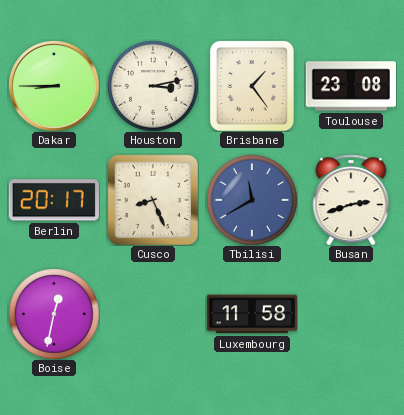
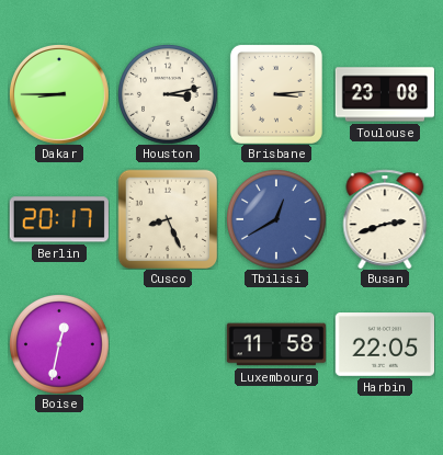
Brisbane: 1:24 -> 3:14 (276, 94)
Tbilisi: 11:40 -> 12:40 (276, 219)
Harbin: none -> 22:05 (384, 345)
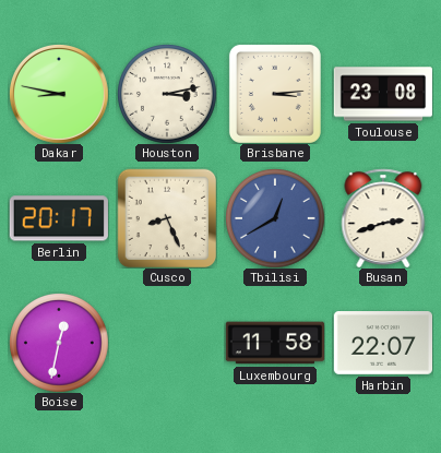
Dakar: 8:45 -> 8:47 (59, 94)
Harbin: 22:05 -> 22:07 (382, 344)
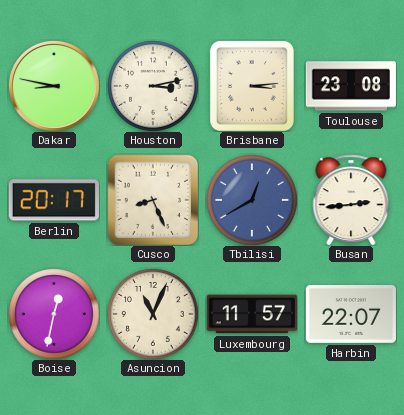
Busan: 2:42 -> 2:44 (351, 200)
Asuncion: none -> 11:04 (153, 314)
Luxembourg: 11:58 -> 11:57 (251, 314)
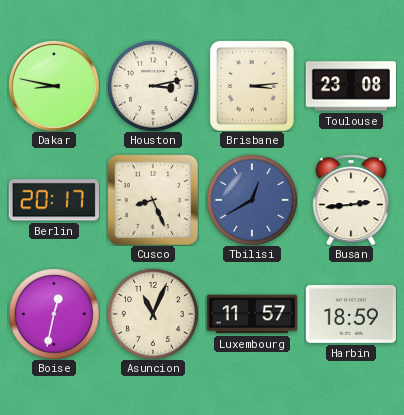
Harbin: 22:07 -> 18:59 (350, 315)
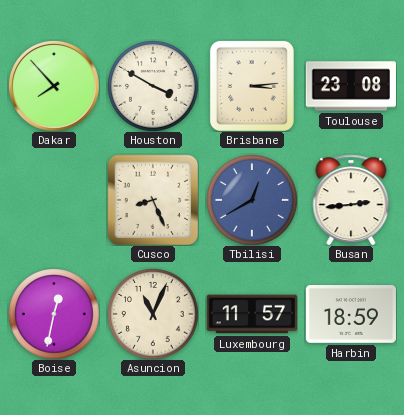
Dakar: 8:47 -> 7:53 (54, 86)
Houston: 3:13 -> 3:50 (153, 86)
Berlin: 20:17 -> none (54, 200)
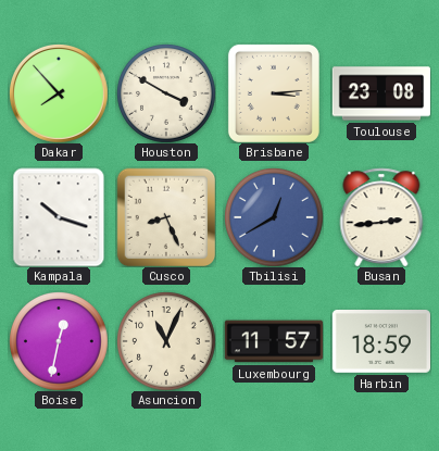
Kampala: none -> 10:18 (59, 217)
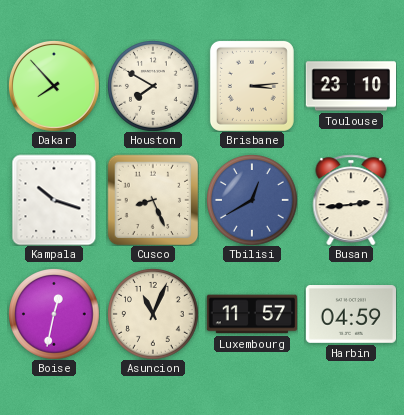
Houston: 3:50 -> 7:50 (153, 86)
Toulouse: 23:08 -> 23:10 (350, 86)
Harbin: 18:59 -> 04:59 (350, 315)
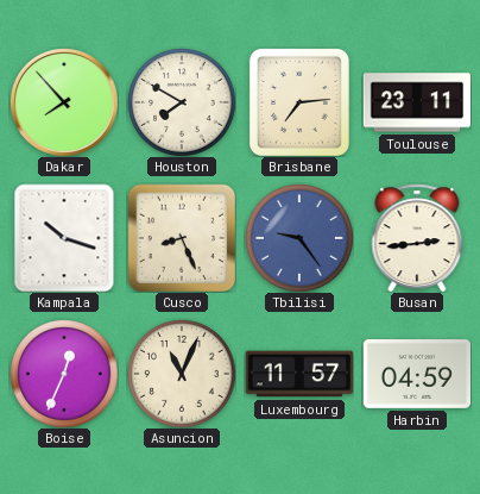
Brisbane: 3:14 -> 7:14 (299, 102)
Toulouse: 23:10 -> 23:11 (416, 102)
Tbilisi: 12:40 -> 9:24 (299, 238)
Boise: 12:32 -> 12:34 (64, 374)
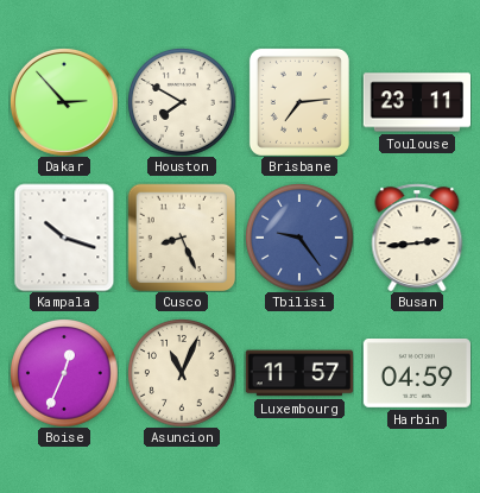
Dakar: 7:53 -> 2:53 (64, 102)
